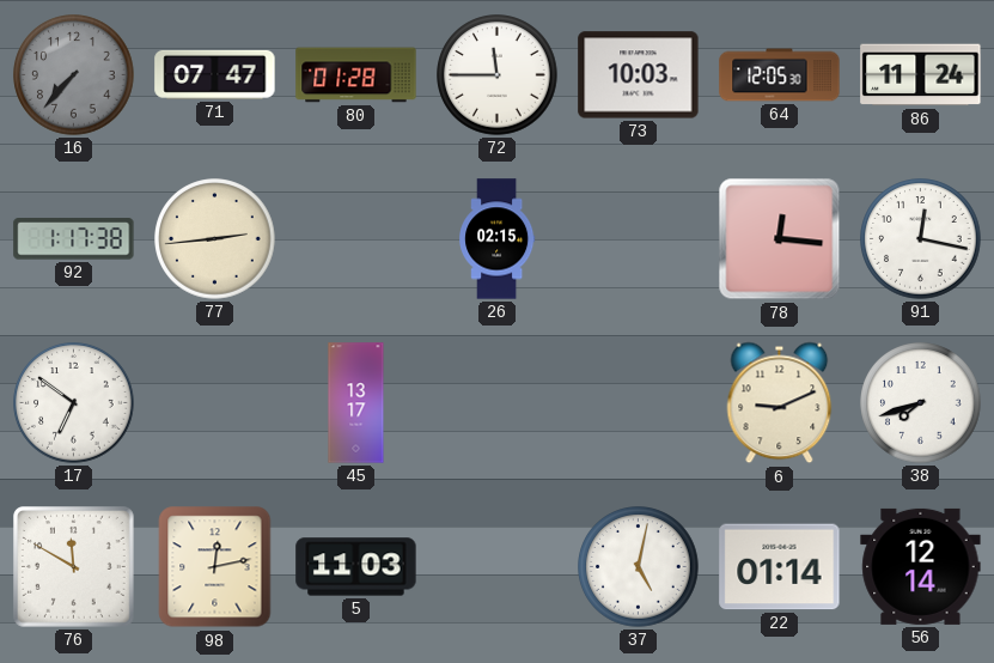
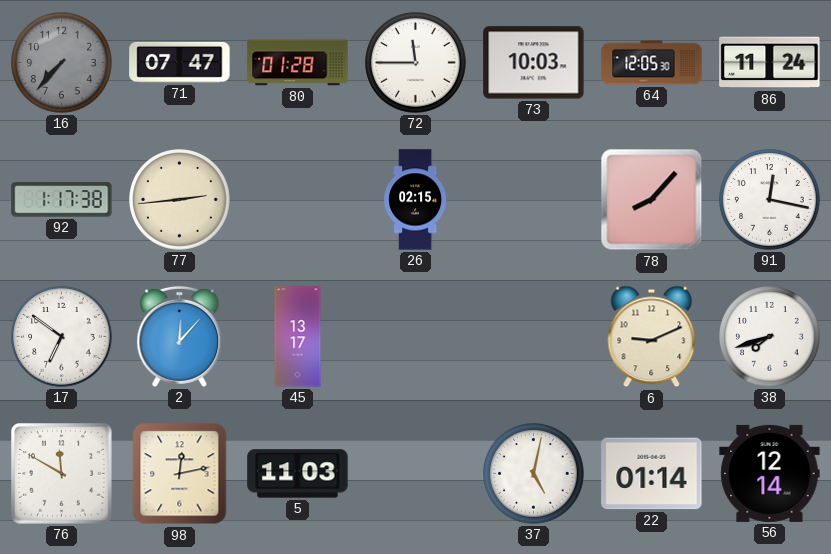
78: 12:16 -> 8:07 (652, 200)
2: none -> 12:07 (180, 336)
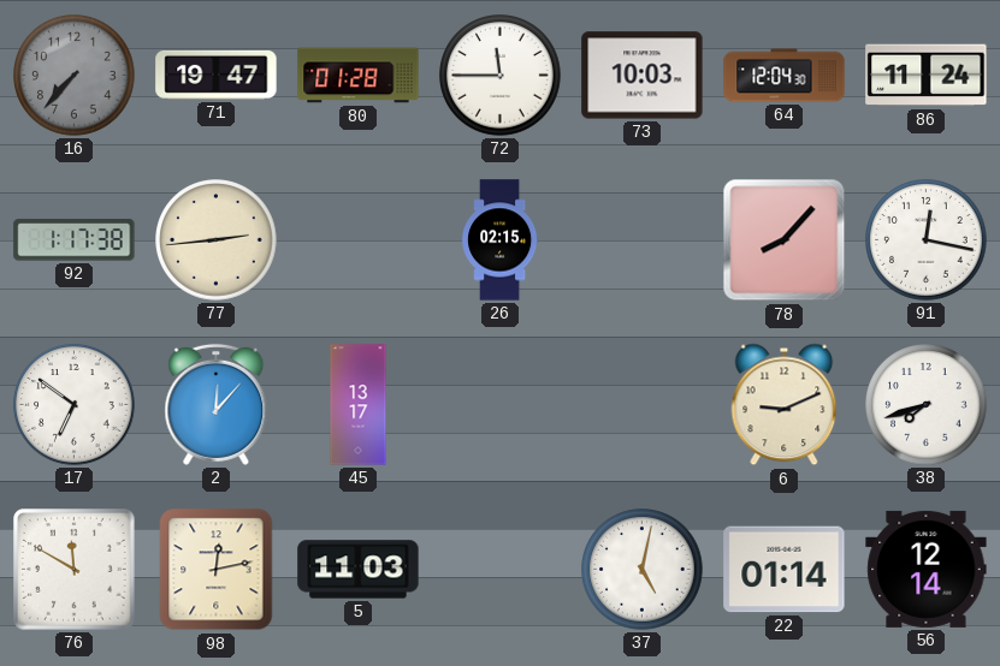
71: 07:47 -> 19:47 (217, 75)
64: 12:05 -> 12:04 (785, 76)
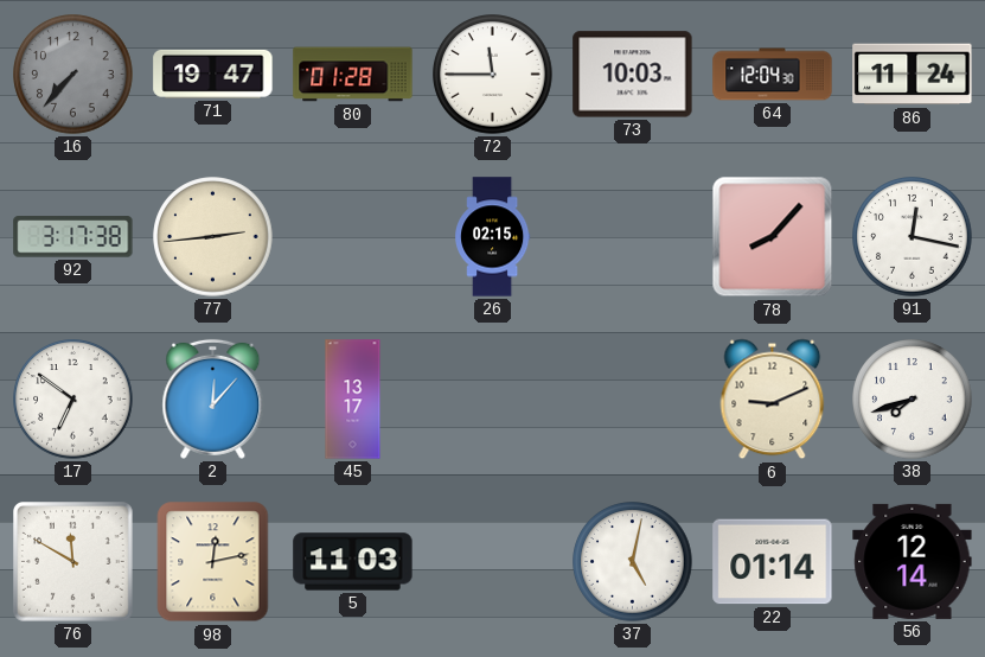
92: 1:17 -> 3:17 (73, 237)
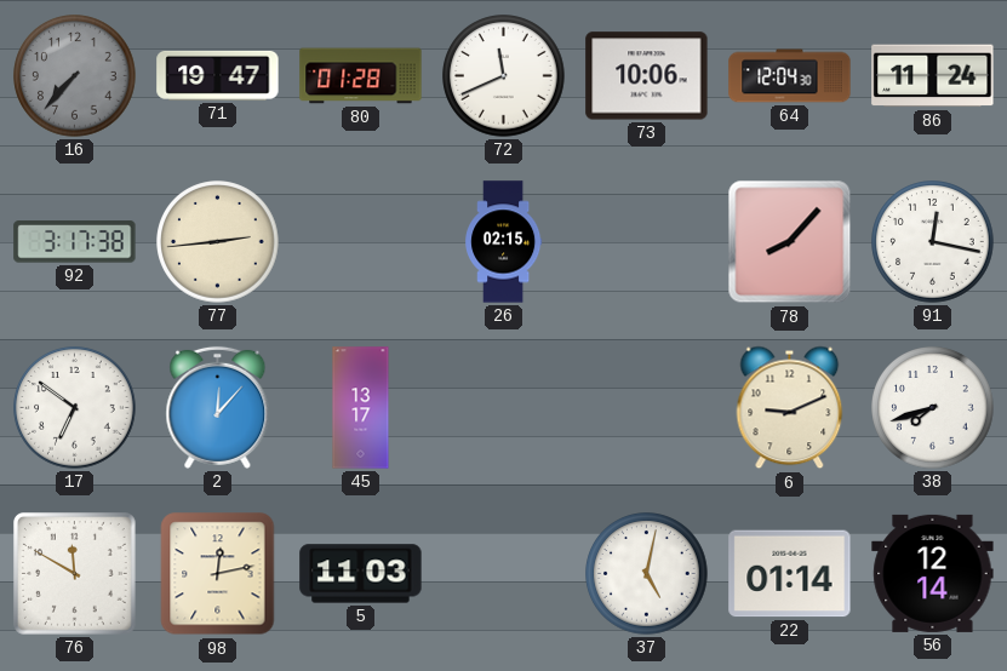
72: 11:45 -> 11:41 (504, 76)
73: 10:03 -> 10:06 (647, 76)
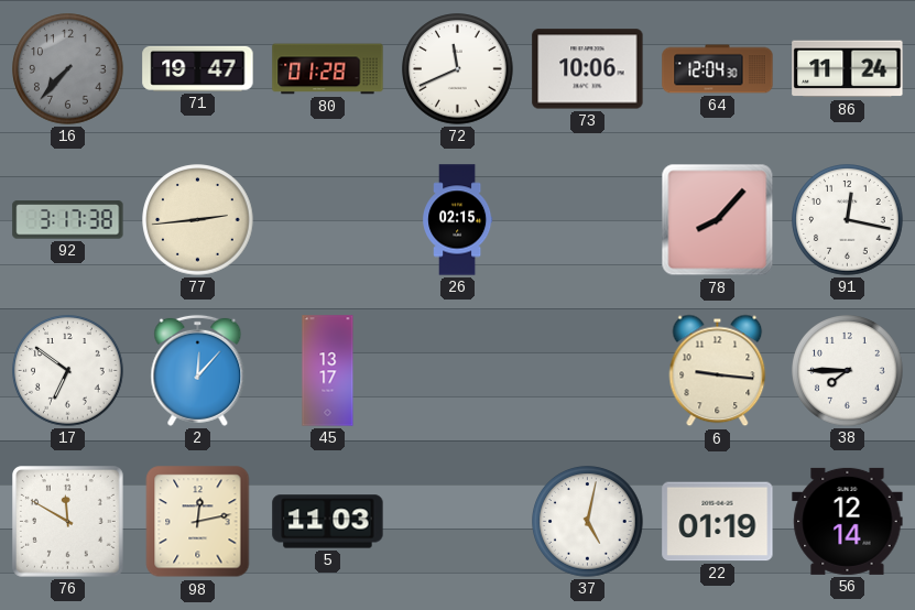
6: 9:11 -> 9:16 (718, 371)
38: 7:42 -> 7:45 (848, 371)
22: 01:14 -> 01:19 (718, 522)
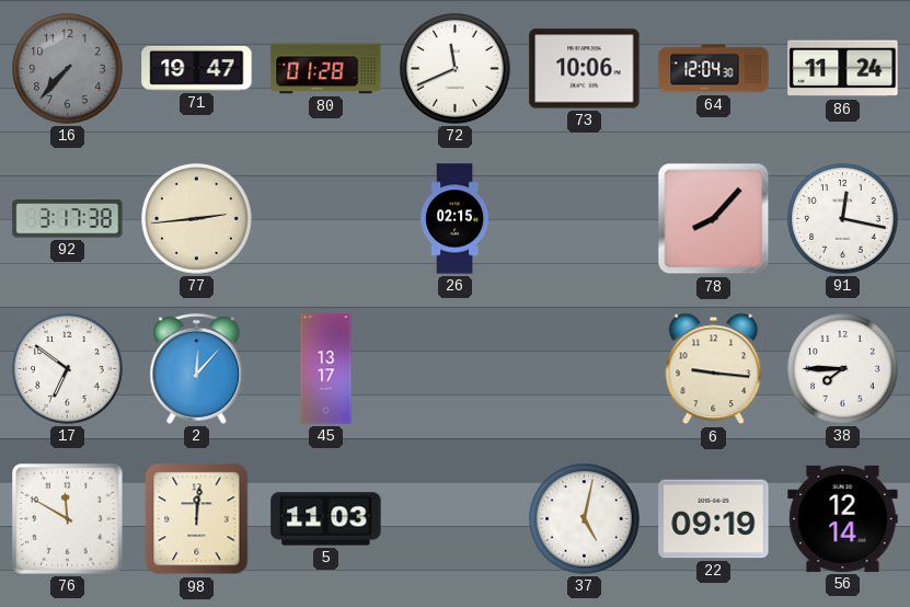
98: 12:13 -> 12:01 (197, 519)
22: 01:19 -> 09:19 (714, 519)
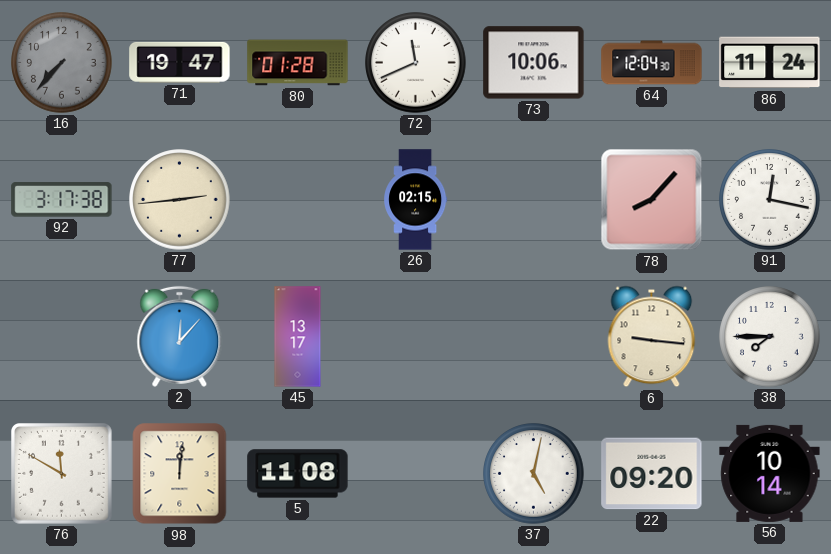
17: 6:51 -> none (68, 369)
5: 11:03 -> 11:08 (298, 474)
22: 09:19 -> 09:20 (652, 474)
56: 12:14 -> 10:14 (770, 473)
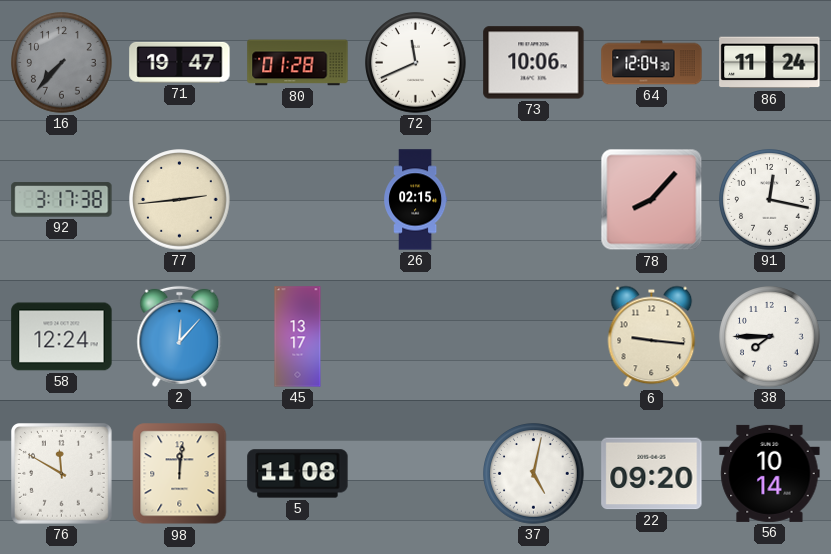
58: none -> 12:24 (62, 337)
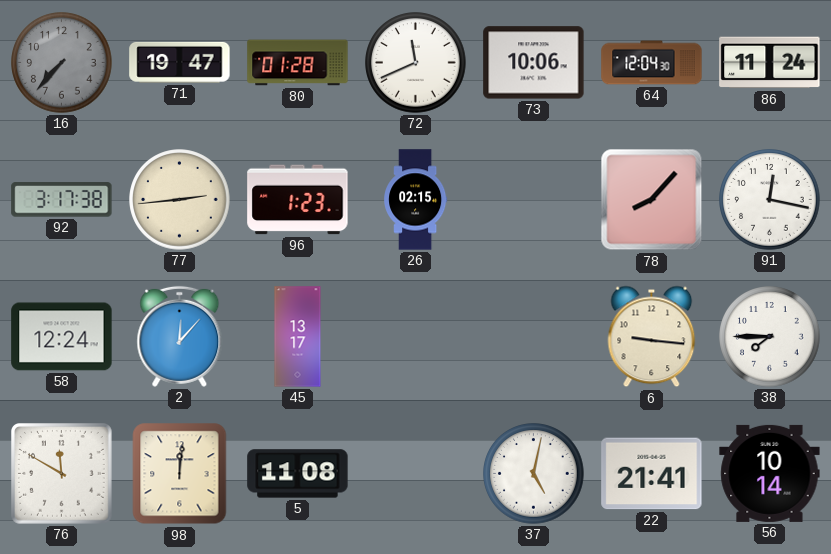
96: none -> 1:23 (298, 200)
22: 09:20 -> 21:41 (652, 474)
